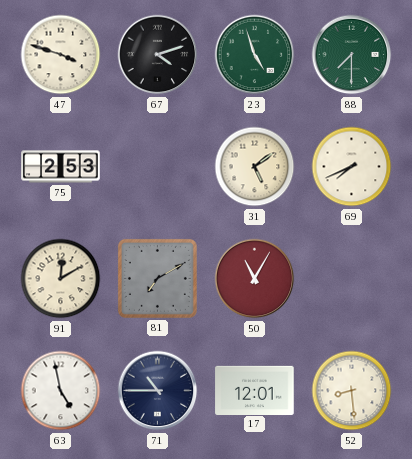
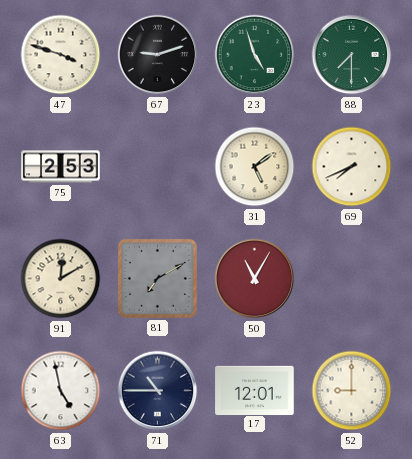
67: 4:12 -> 9:12 (158, 55)
52: 8:29 -> 9:00 (352, 391)
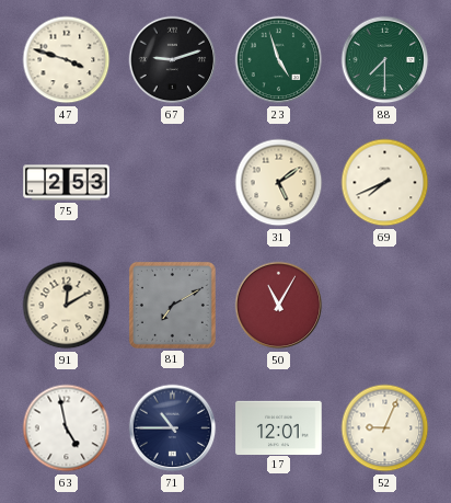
52: 9:00 -> 9:04 (385, 428)
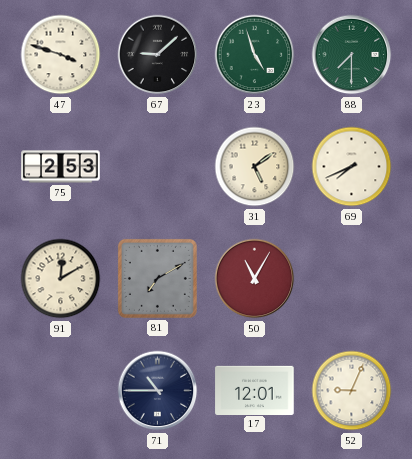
67: 9:12 -> 9:08 (158, 55)
63: 4:58 -> none (67, 428)
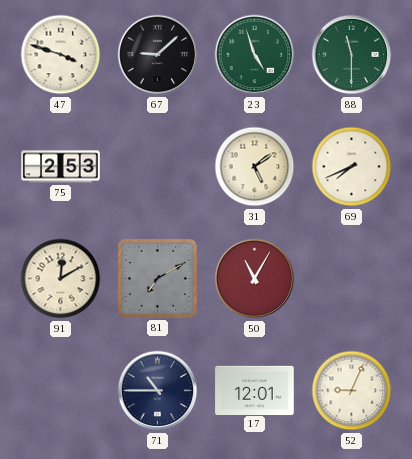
88: 7:30 -> 11:30 (352, 55)
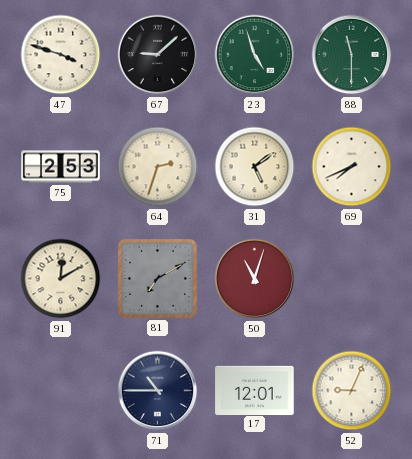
64: none -> 2:33 (158, 167)
50: 11:05 -> 11:03 (255, 279)
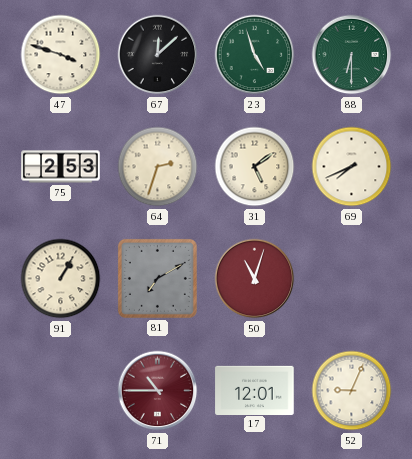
67: 9:08 -> 12:08 (158, 55)
88: 11:30 -> 6:30 (352, 55)
91: 12:10 -> 1:05 (61, 279)
71 dial: navy -> burgundy (158, 391)
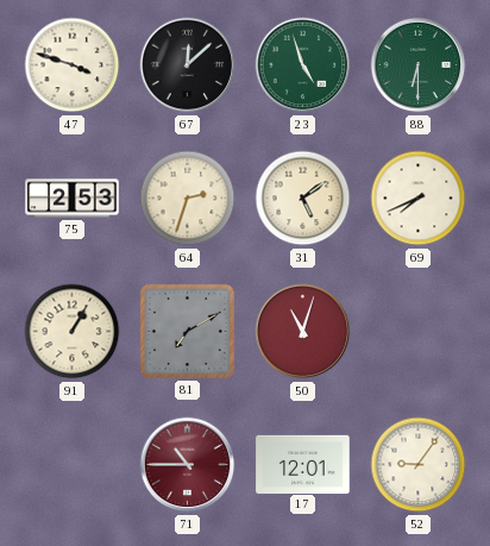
52: 9:04 -> 9:06 (419, 465)
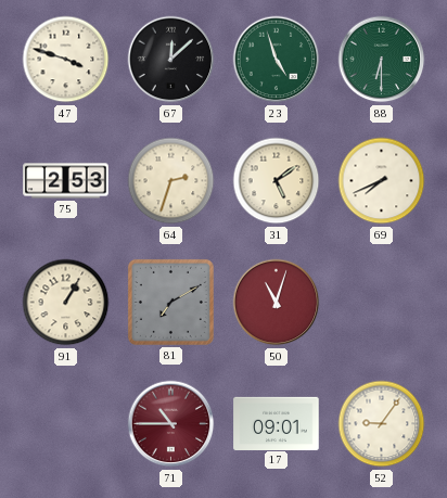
17: 12:01 -> 09:01 (277, 423)
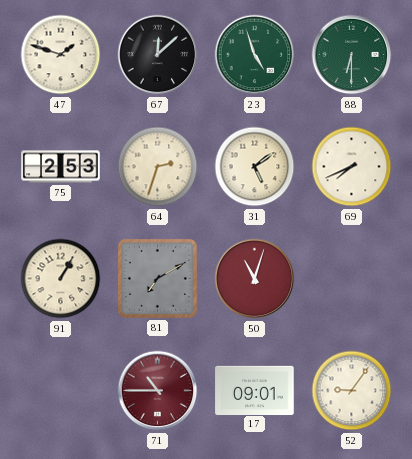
47: 3:48 -> 1:48 (61, 55)
